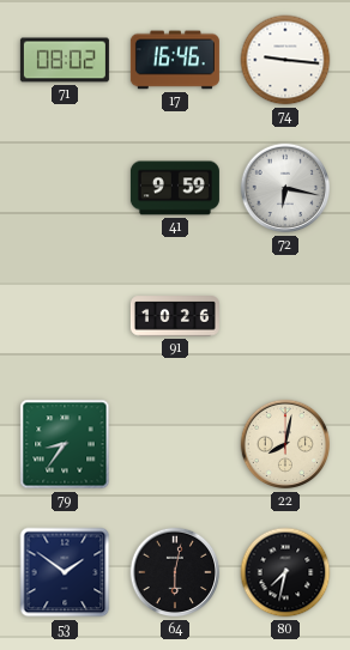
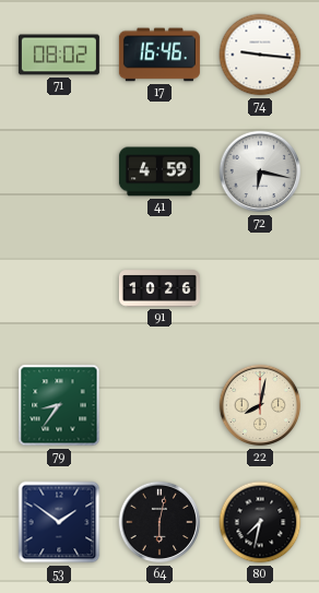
41: 9:59 -> 4:59 (159, 171)
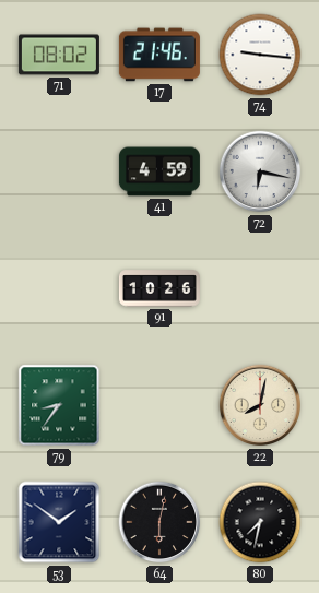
17: 16:46 -> 21:46 (159, 55)
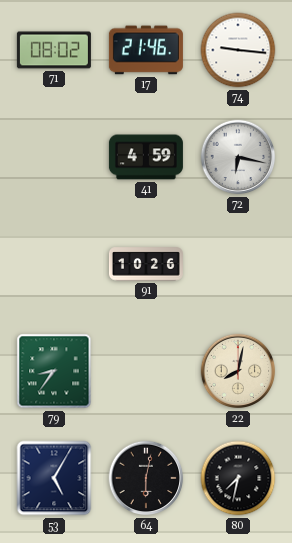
53: 1:51 -> 5:05 (54, 478)
